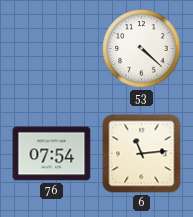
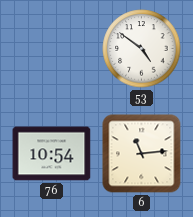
53: 4:22 -> 4:51 (142, 49)
76: 07:54 -> 10:54 (52, 154)
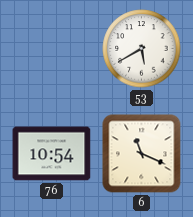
53: 4:51 -> 5:40 (142, 49)
6: 11:14 -> 11:19 (142, 154)
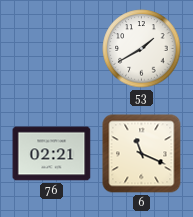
53: 5:40 -> 1:40 (142, 49)
76: 10:54 -> 02:21 (52, 154)
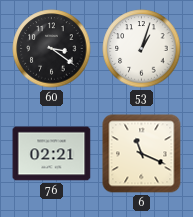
60: none -> 3:21 (52, 49)
53: 1:40 -> 1:03 (142, 49)
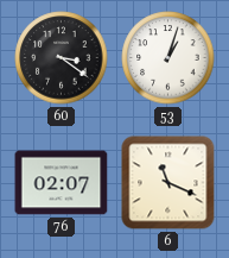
76: 02:21 -> 02:07 (62, 183)
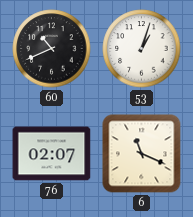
60: 3:21 -> 10:41 (52, 49)
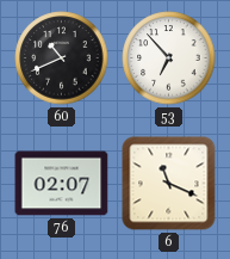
53: 1:03 -> 6:53 (169, 58)
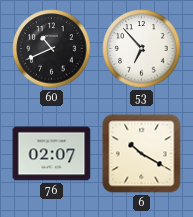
6: 11:19 -> 10:20 (142, 154)
